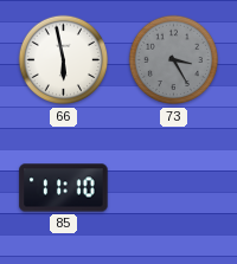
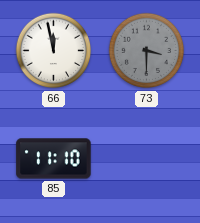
66: 5:58 -> 11:58 (54, 51)
73: 3:25 -> 3:30 (147, 51)
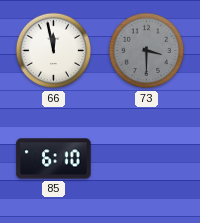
85: 11:10 -> 6:10 (54, 159)
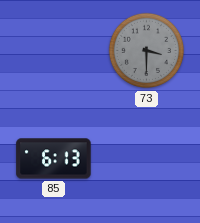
66: 11:58 -> none (54, 51)
85: 6:10 -> 6:13 (54, 159)
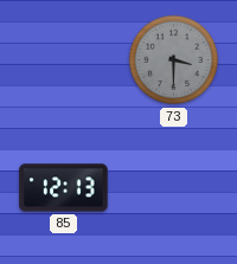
85: 6:13 -> 12:13 (64, 188)
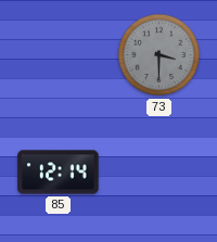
85: 12:13 -> 12:14 (59, 173)
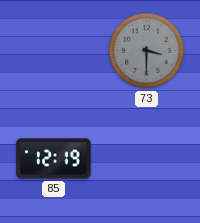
85: 12:14 -> 12:19 (54, 159)
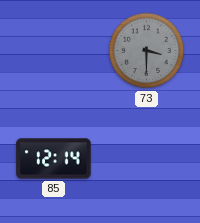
85: 12:19 -> 12:14 (54, 159)
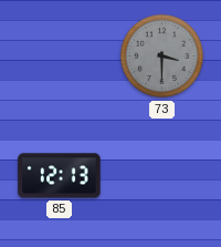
85: 12:14 -> 12:13 (60, 176)
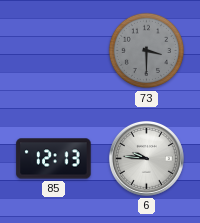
6: none -> 9:46 (146, 158)
